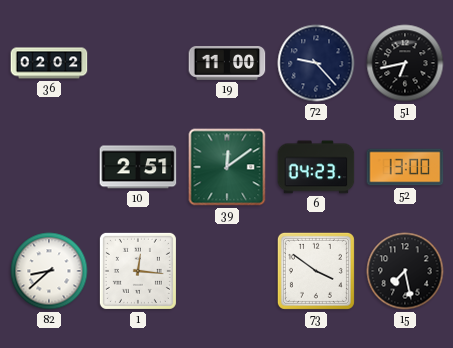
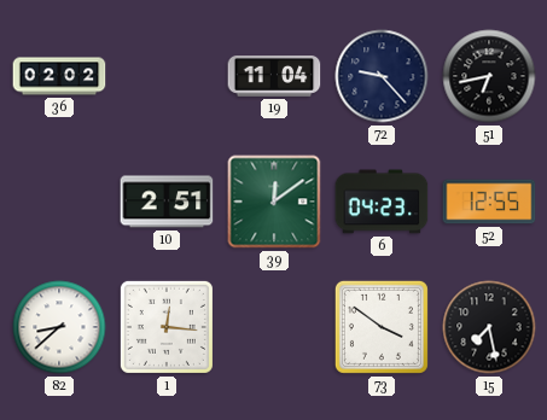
19: 11:00 -> 11:04 (274, 77)
52: 13:00 -> 12:55 (489, 202)
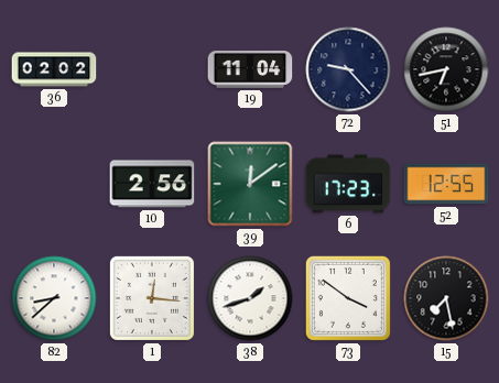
10: 2:51 -> 2:56 (152, 184)
6: 04:23 -> 17:23 (348, 184)
38: none -> 1:42 (250, 298)
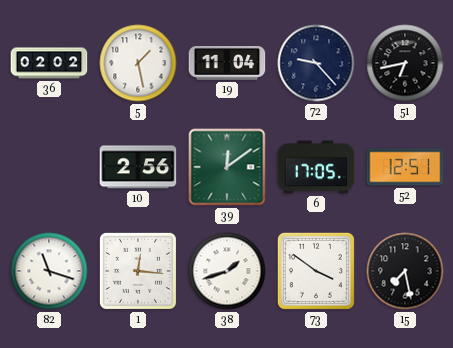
5: none -> 1:28 (138, 63)
6: 17:23 -> 17:05 (316, 167)
52: 12:55 -> 12:51 (405, 167)
82: 8:38 -> 11:18 (49, 271)
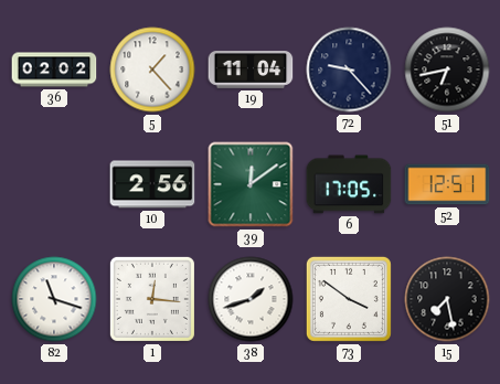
5: 1:28 -> 1:23 (152, 70)
